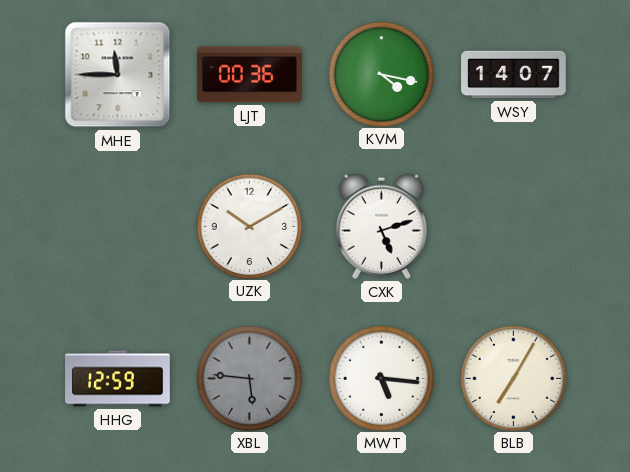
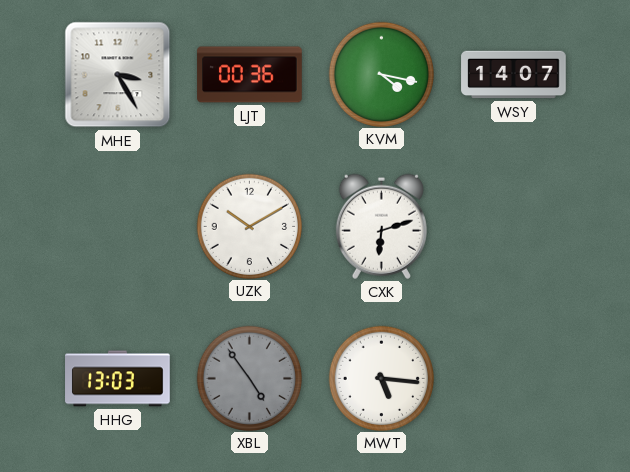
MHE: 11:45 -> 3:25 (118, 75)
CXK: 5:12 -> 6:12 (381, 226)
HHG: 12:59 -> 13:03 (118, 379)
XBL: 5:46 -> 4:54 (249, 378)
BLB: 7:05 -> none (513, 378)
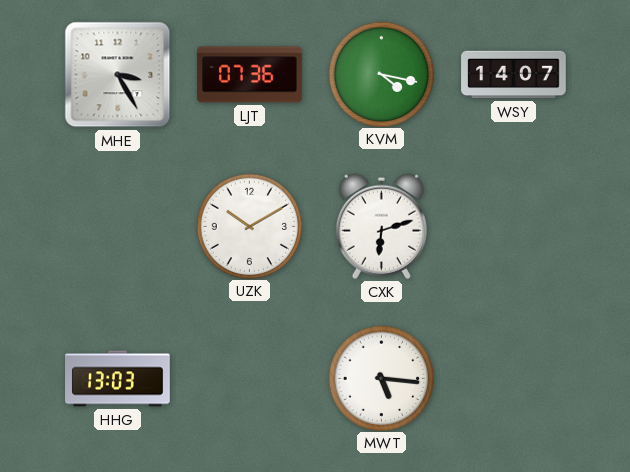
LJT: 00:36 -> 07:36 (250, 75)
XBL: 4:54 -> none (249, 378)
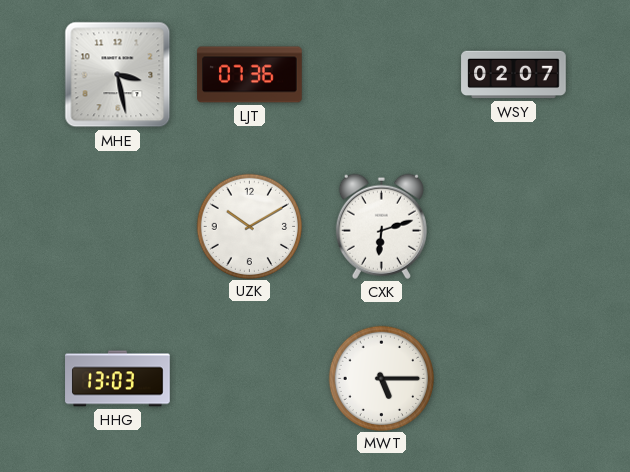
MHE: 3:25 -> 3:28 (118, 75)
KVM: 4:17 -> none (381, 74)
WSY: 14:07 -> 02:07 (514, 75)
MWT: 5:16 -> 5:15 (381, 378)
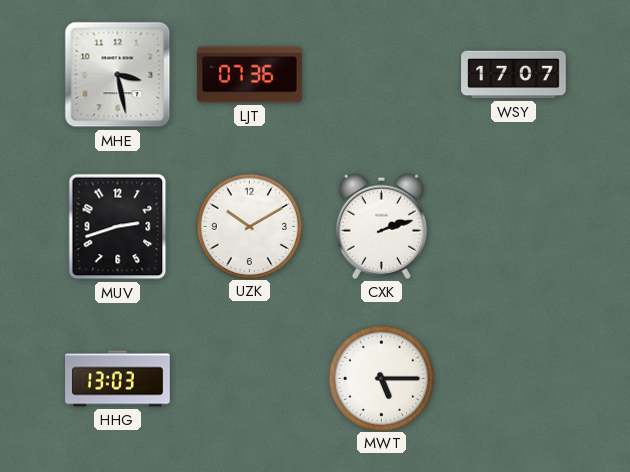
WSY: 02:07 -> 17:07 (514, 75)
MUV: none -> 2:42 (118, 227)
CXK: 6:12 -> 2:12 (381, 226)
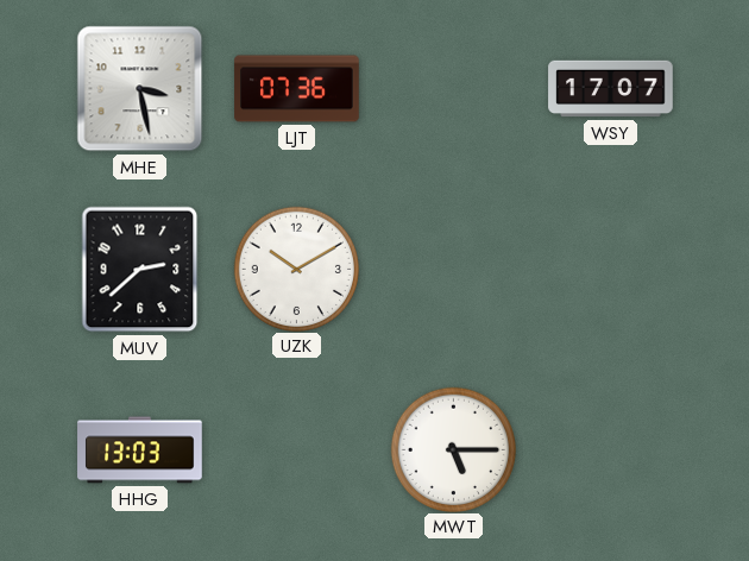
MUV: 2:42 -> 2:38 (140, 270)
CXK: 2:12 -> none (381, 226)
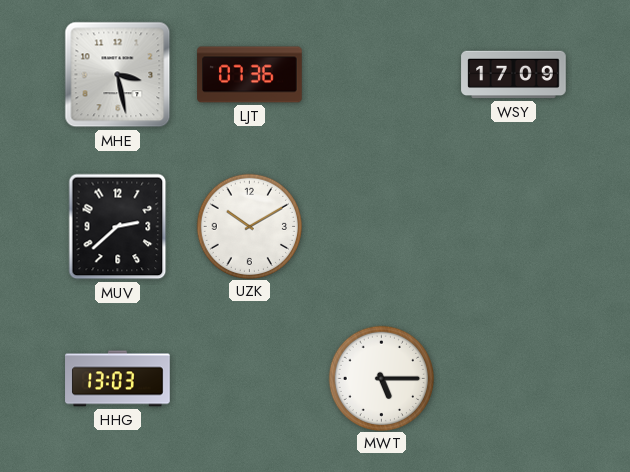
WSY: 17:07 -> 17:09 (514, 75)
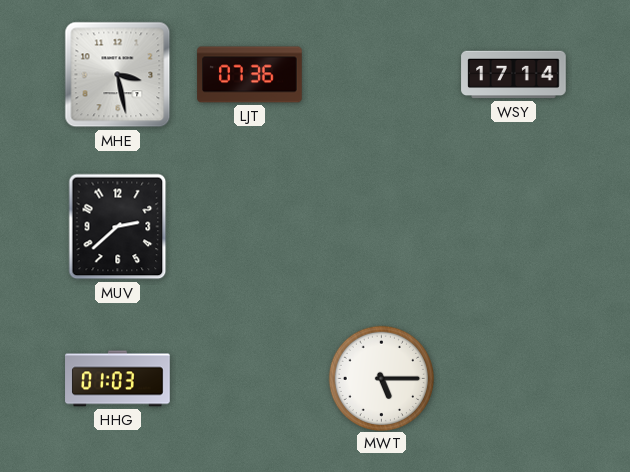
WSY: 17:09 -> 17:14 (514, 75)
UZK: 10:10 -> none (249, 226)
HHG: 13:03 -> 01:03 (118, 379)
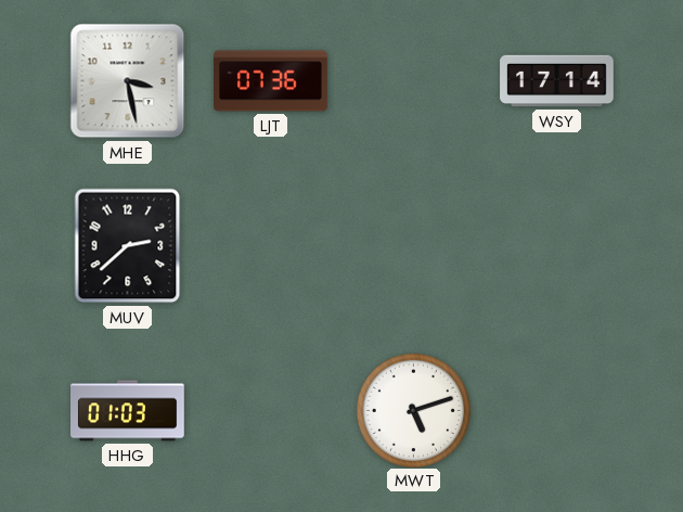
MWT: 5:15 -> 5:12 (413, 410)
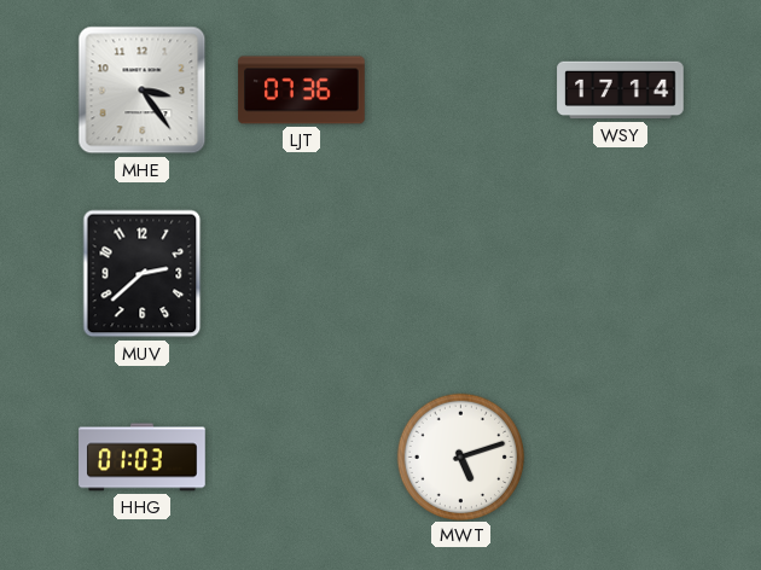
MHE: 3:28 -> 3:24 (143, 91)
